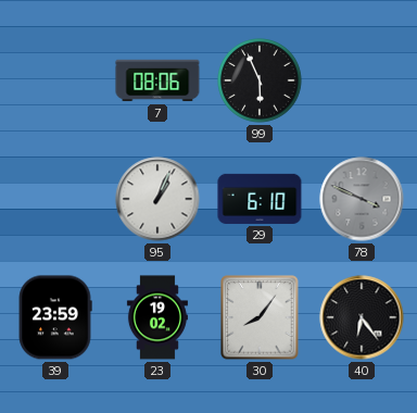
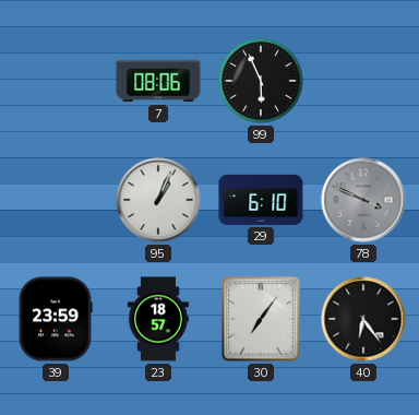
23: 19:02 -> 18:57 (158, 319)
30: 8:06 -> 7:06 (261, 319)
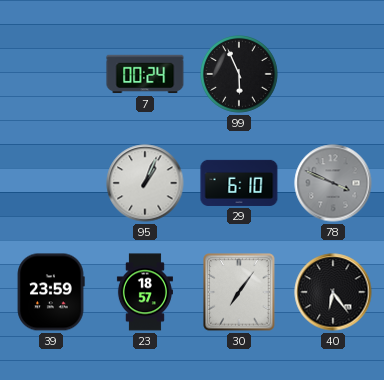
7: 08:06 -> 00:24 (145, 74)
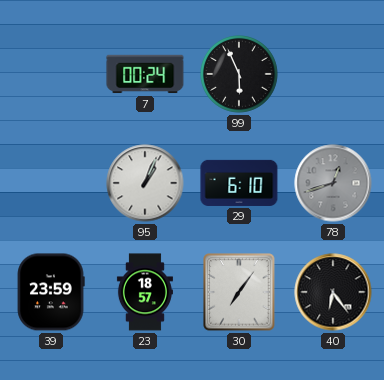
78: 3:49 -> 12:42 (333, 183)
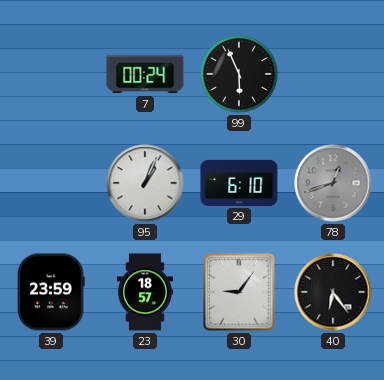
30: 7:06 -> 9:06 (239, 292)
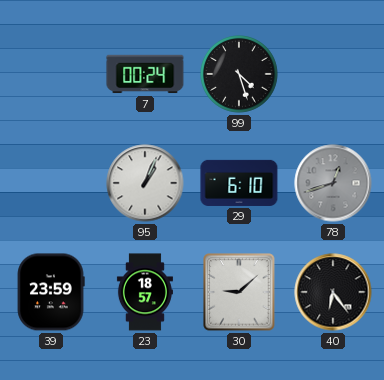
99: 5:56 -> 4:27 (239, 74)
30: 9:06 -> 9:08 (239, 292)
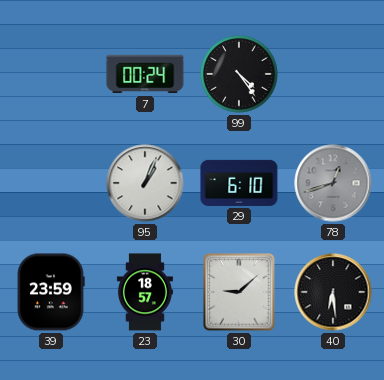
99: 4:27 -> 4:24 (239, 74)
40: 6:24 -> 6:29 (333, 292)
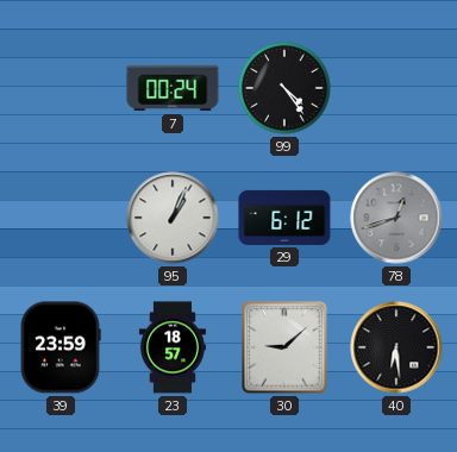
29: 6:10 -> 6:12 (284, 218)
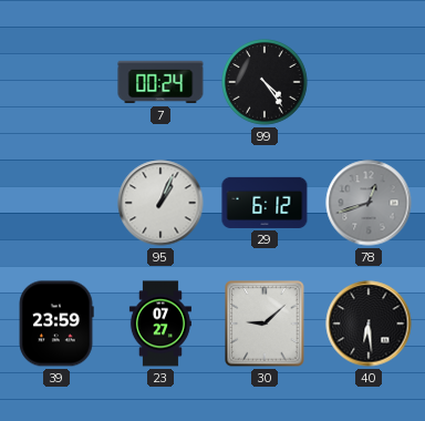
23: 18:57 -> 07:27 (160, 324)
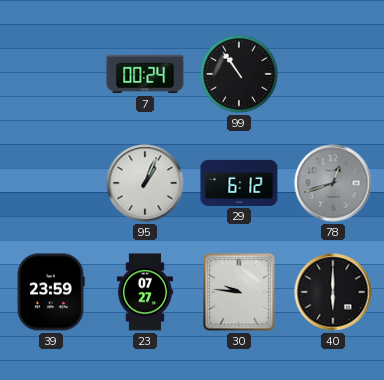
99: 4:24 -> 10:54 (239, 74)
30: 9:08 -> 9:46 (239, 292)
40: 6:29 -> 6:00 (333, 292)
